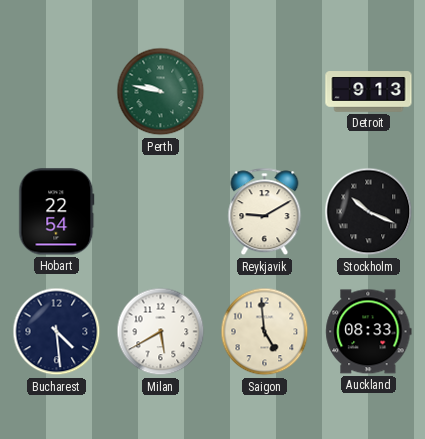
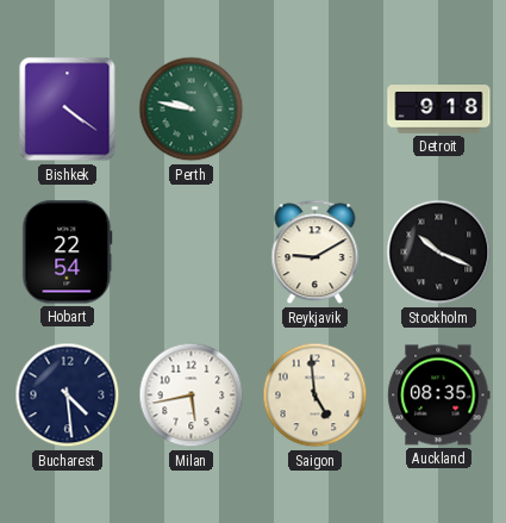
Bishkek: none -> 4:21 (68, 110)
Detroit: 9:13 -> 9:18 (439, 110)
Milan: 5:40 -> 5:43 (192, 396)
Auckland: 08:33 -> 08:35 (439, 396)
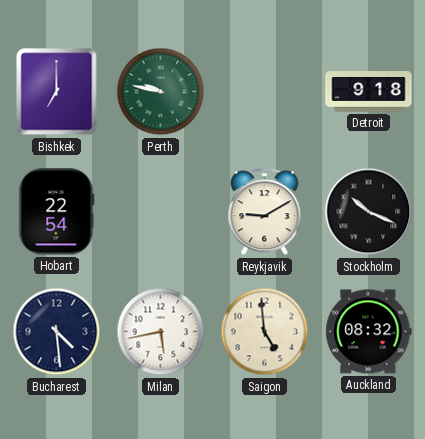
Bishkek: 4:21 -> 7:00 (57, 92)
Auckland: 08:35 -> 08:32 (369, 332)
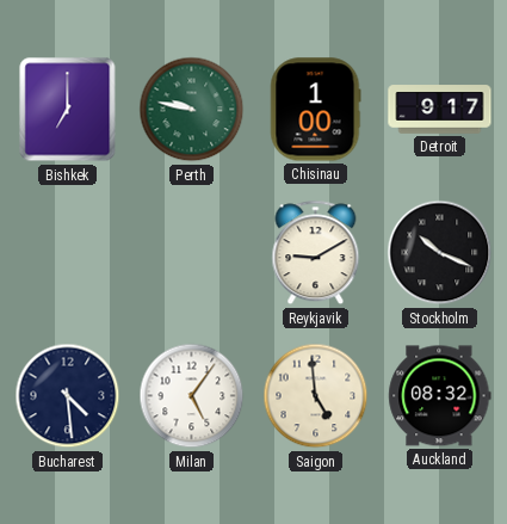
Chisinau: none -> 1:00 (316, 110)
Detroit: 9:18 -> 9:17 (440, 110)
Hobart: 22:54 -> none (57, 212)
Milan: 5:43 -> 5:06 (192, 396)
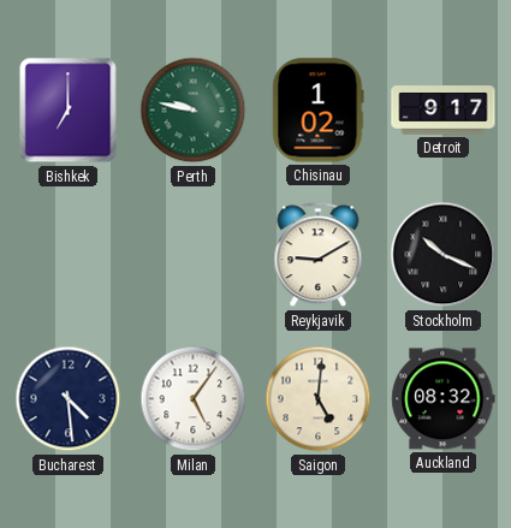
Chisinau: 1:00 -> 1:02 (319, 111)
Saigon: 4:59 -> 5:01 (319, 399)
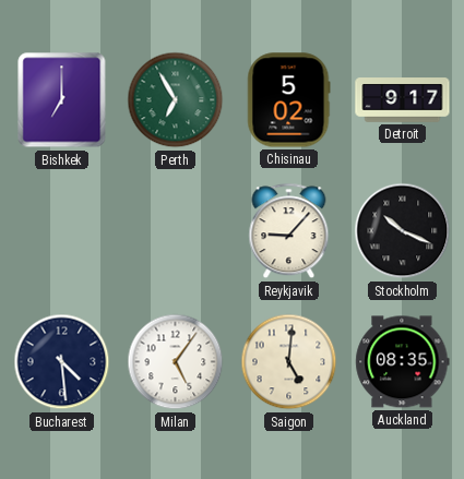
Perth: 9:47 -> 6:55 (176, 100)
Chisinau: 1:02 -> 5:02 (289, 100)
Reykjavik: 9:10 -> 9:07 (289, 231)
Auckland: 08:32 -> 08:35 (403, 362)
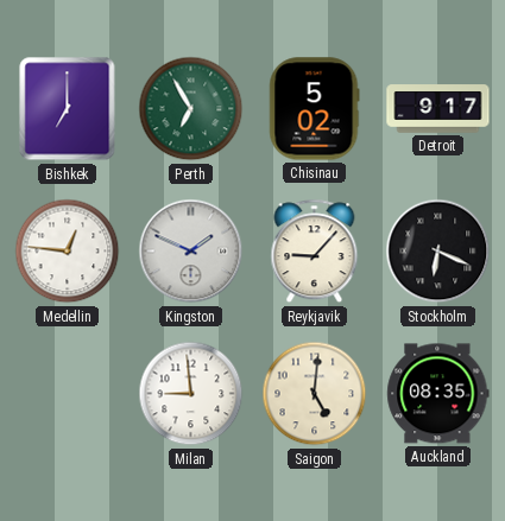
Medellin: none -> 12:46 (68, 252)
Kingston: none -> 1:49 (191, 252)
Stockholm: 10:19 -> 6:19 (438, 252)
Bucharest: 4:29 -> none (62, 362)
Milan: 5:06 -> 8:59 (191, 394)
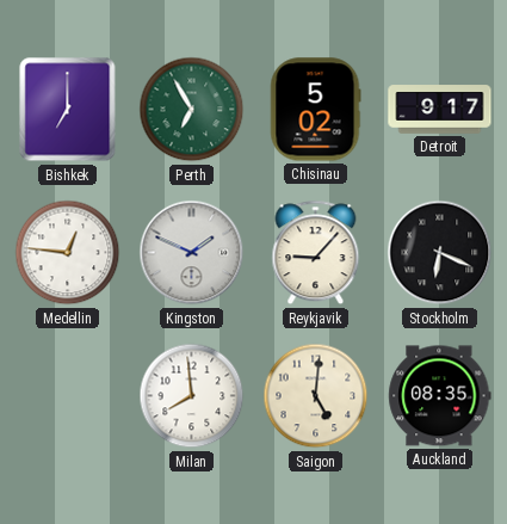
Milan: 8:59 -> 7:59 (192, 396)
